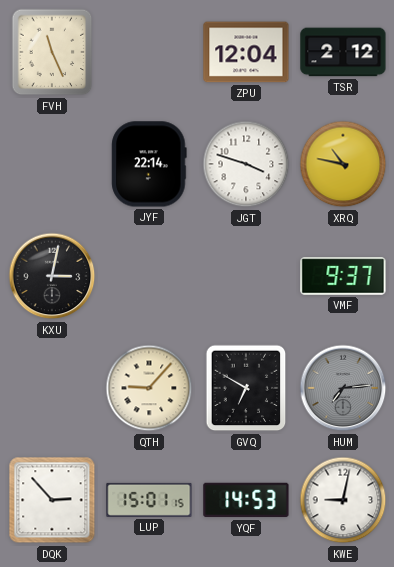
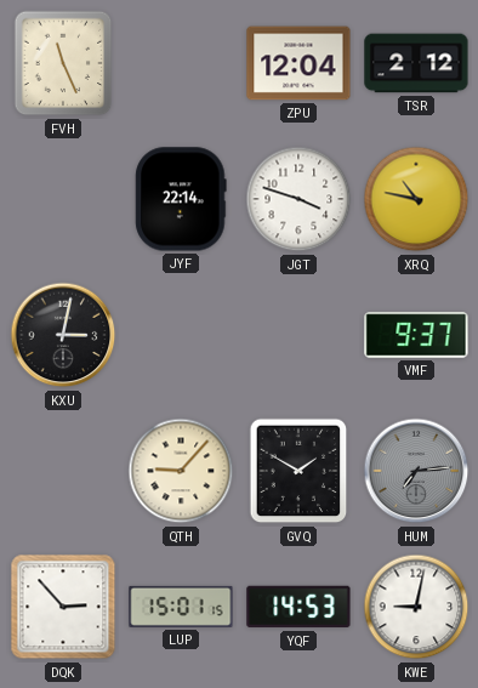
GVQ: 6:50 -> 1:50 (298, 471)
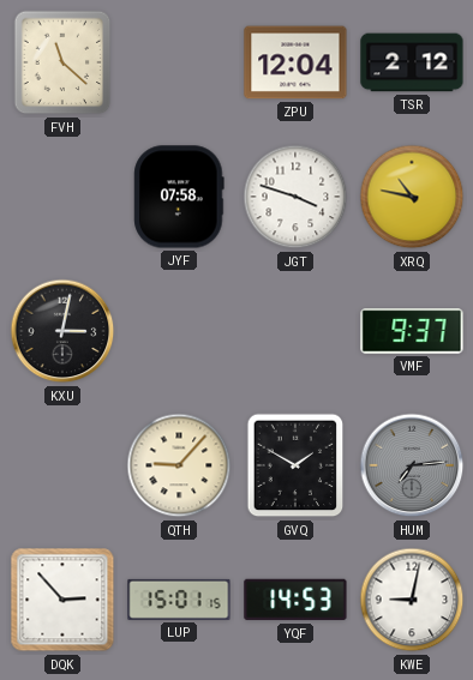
FVH: 11:26 -> 11:22 (62, 62)
JYF: 22:14 -> 07:58 (179, 197)
